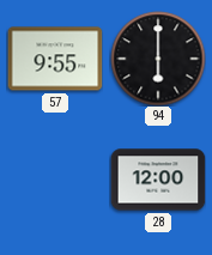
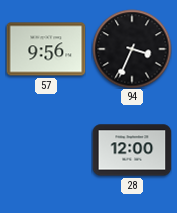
57: 9:55 -> 9:56 (46, 49)
94: 6:00 -> 3:34 (132, 49)
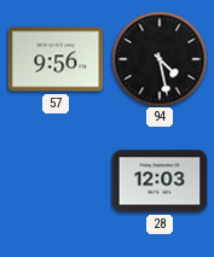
94: 3:34 -> 4:28 (160, 59)
28: 12:00 -> 12:03 (160, 181)
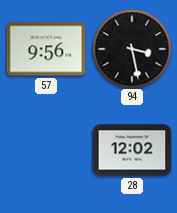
94: 4:28 -> 3:28 (132, 49)
28: 12:03 -> 12:02 (132, 150)
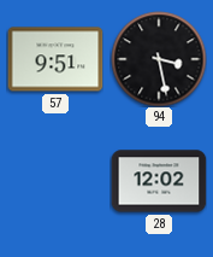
57: 9:56 -> 9:51 (55, 59)
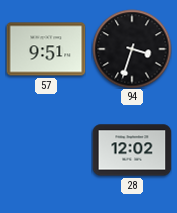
94: 3:28 -> 3:33 (132, 49)
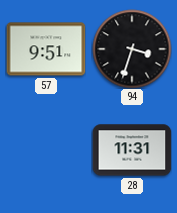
28: 12:02 -> 11:31 (132, 150)
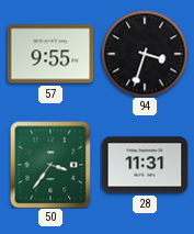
57: 9:51 -> 9:55 (50, 54)
50: none -> 3:36 (50, 165)
